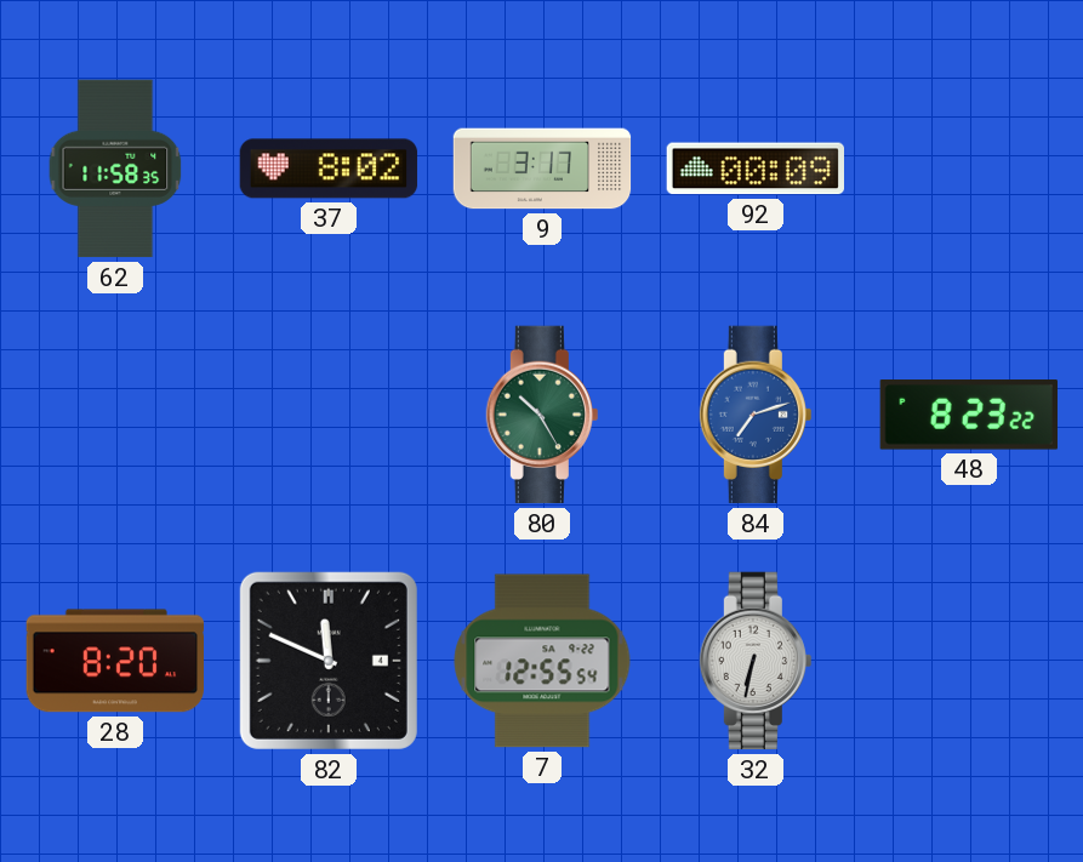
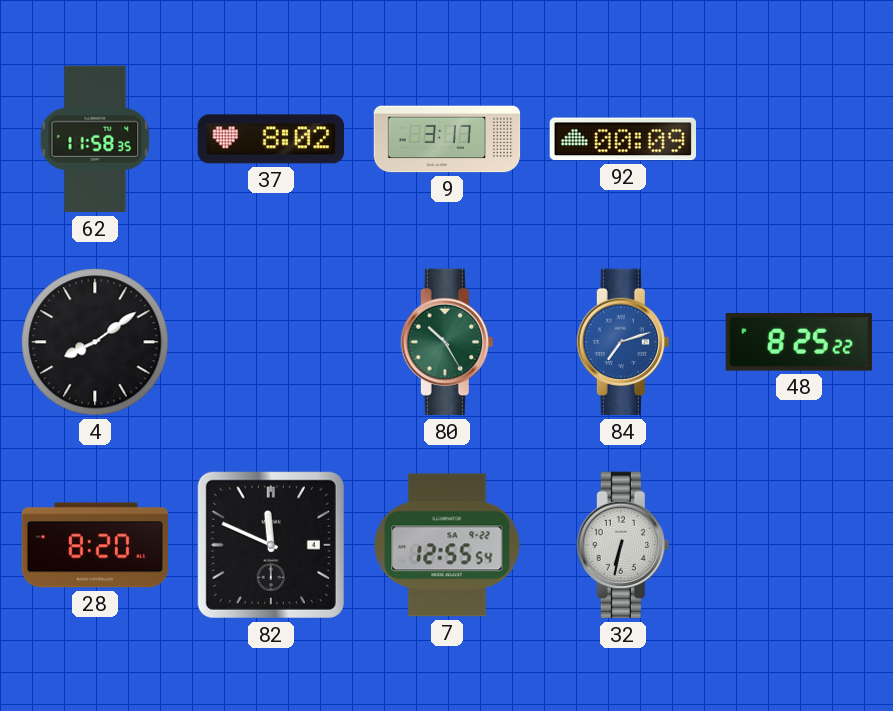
4: none -> 8:09 (95, 342)
48: 8:23 -> 8:25 (799, 342)
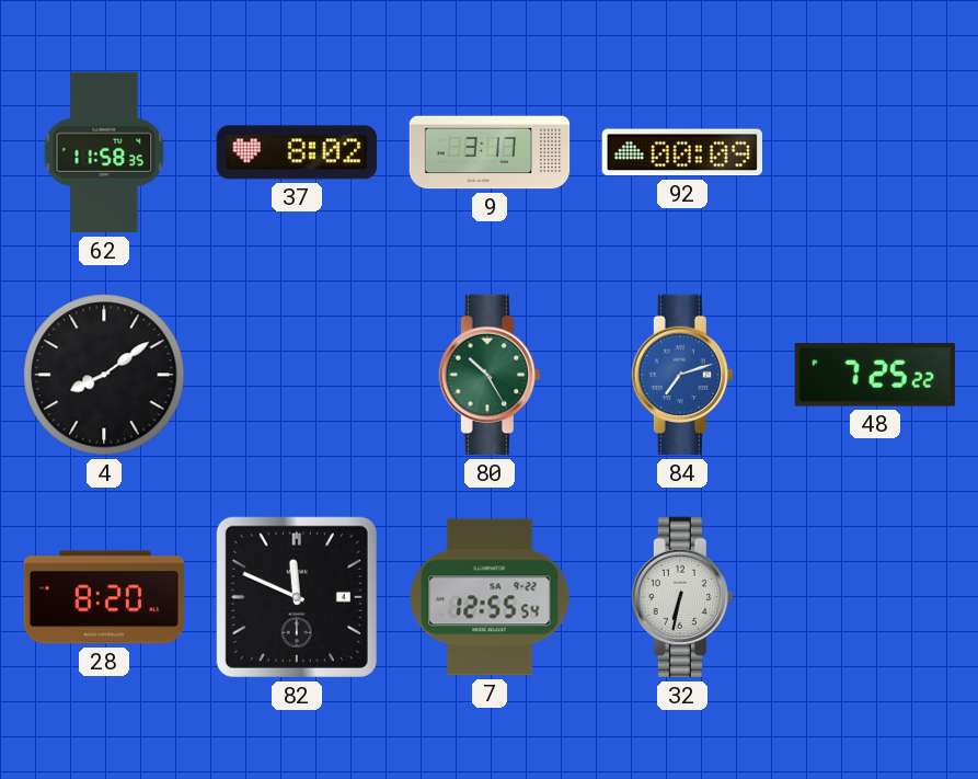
48: 8:25 -> 7:25 (875, 375)
